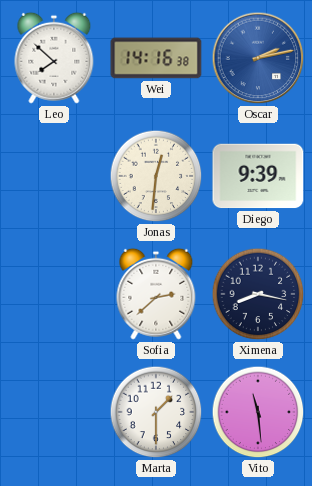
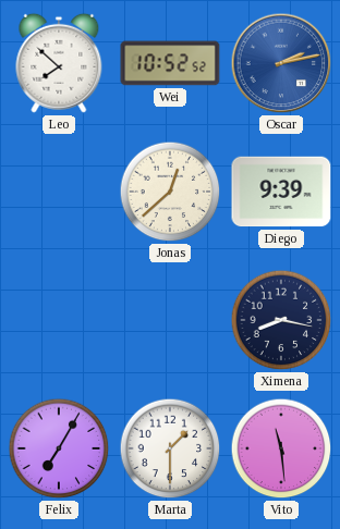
Wei: 14:16 -> 10:52 (170, 63)
Jonas: 12:31 -> 12:38 (170, 192)
Sofia: 2:38 -> none (156, 294)
Felix: none -> 7:05 (59, 448)
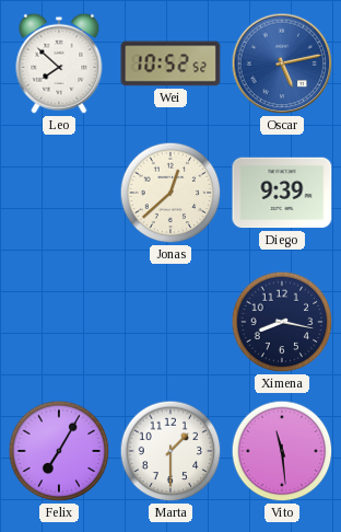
Oscar: 2:13 -> 5:13 (282, 63)
